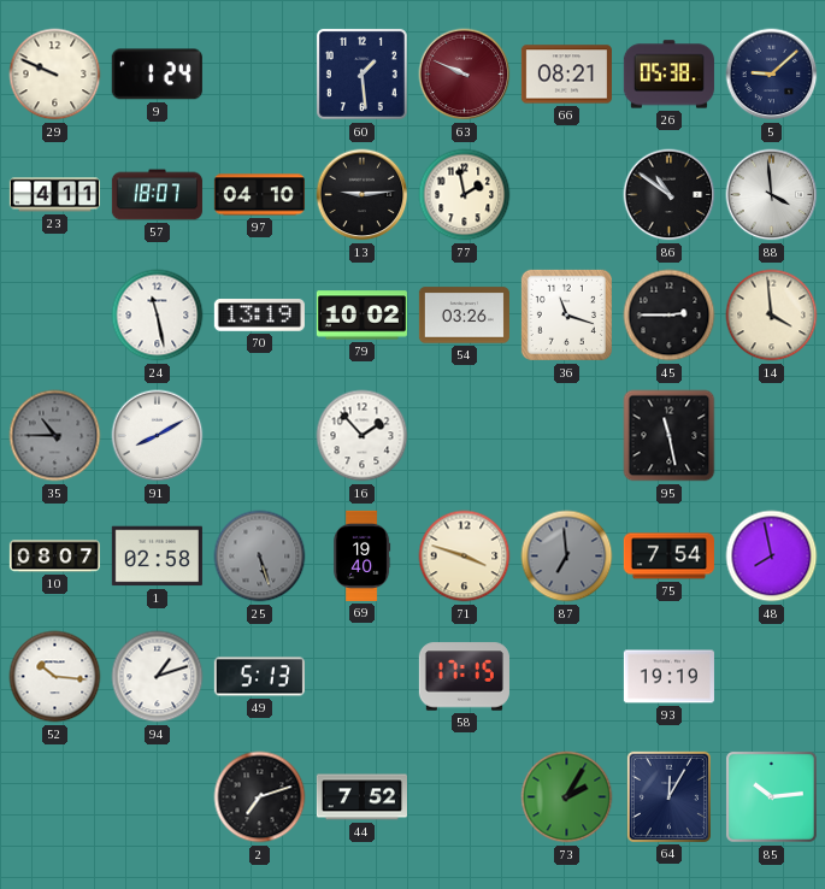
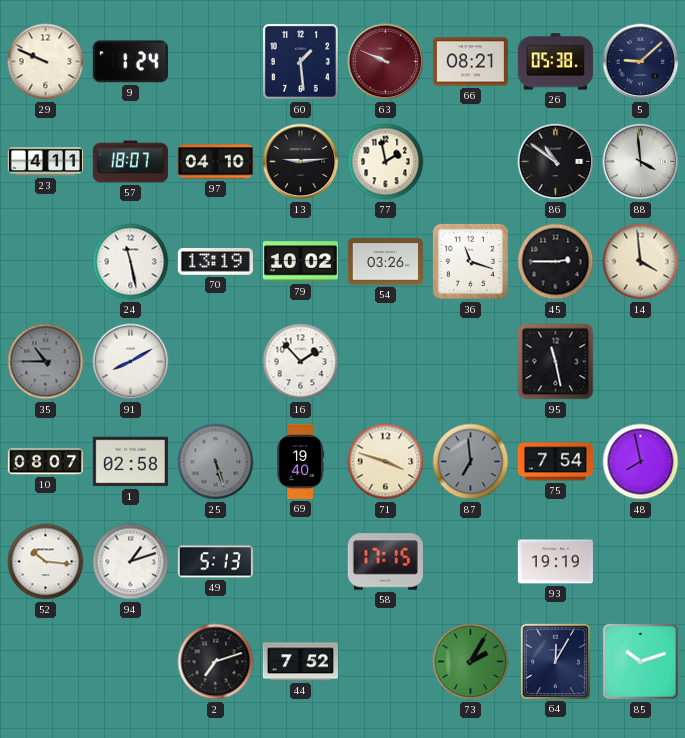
85: 10:14 -> 10:12 (640, 661)
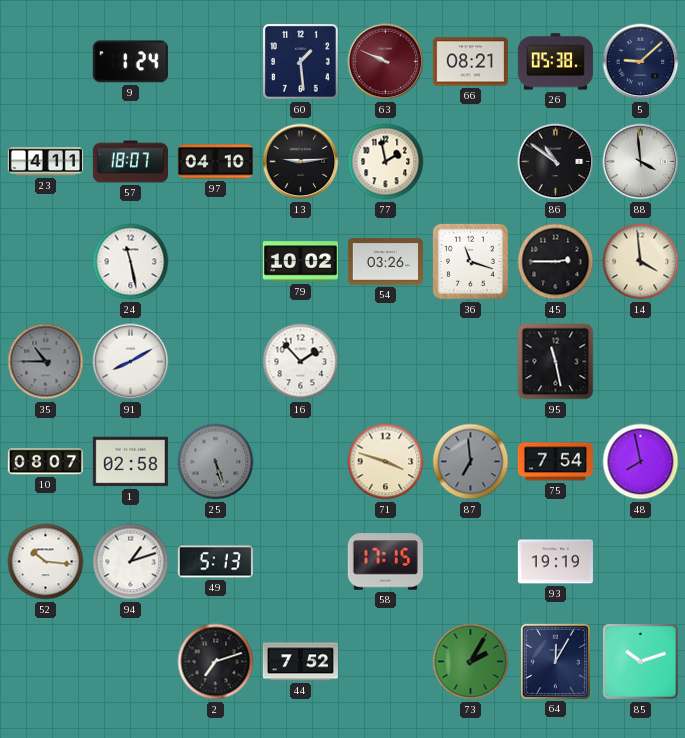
29: 9:49 -> none (46, 62)
70: 13:19 -> none (215, 262)
69: 19:40 -> none (301, 461)
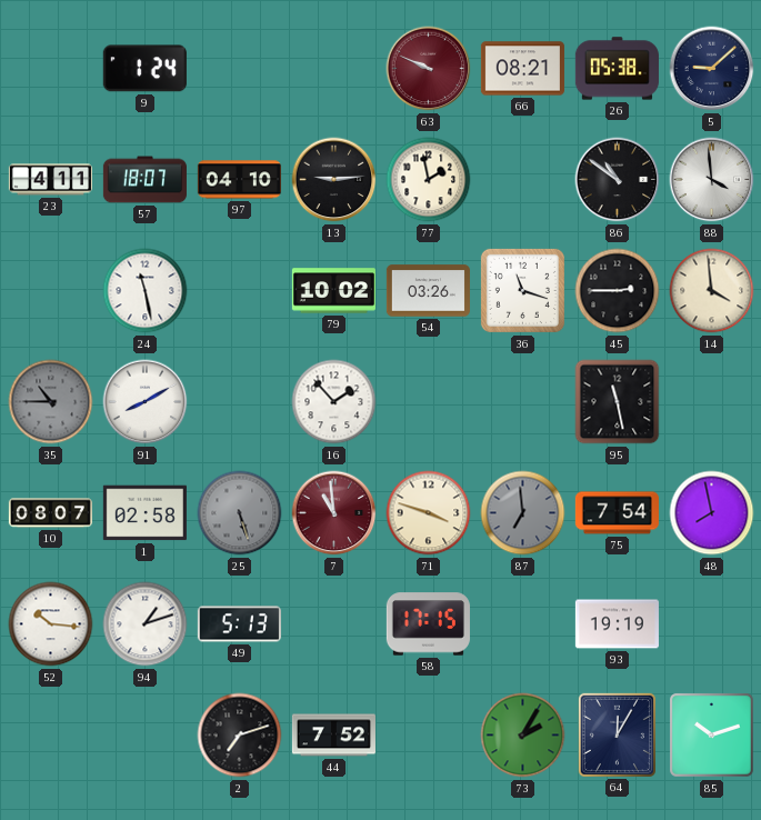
60: 1:29 -> none (300, 61)
7: none -> 10:59 (334, 513)
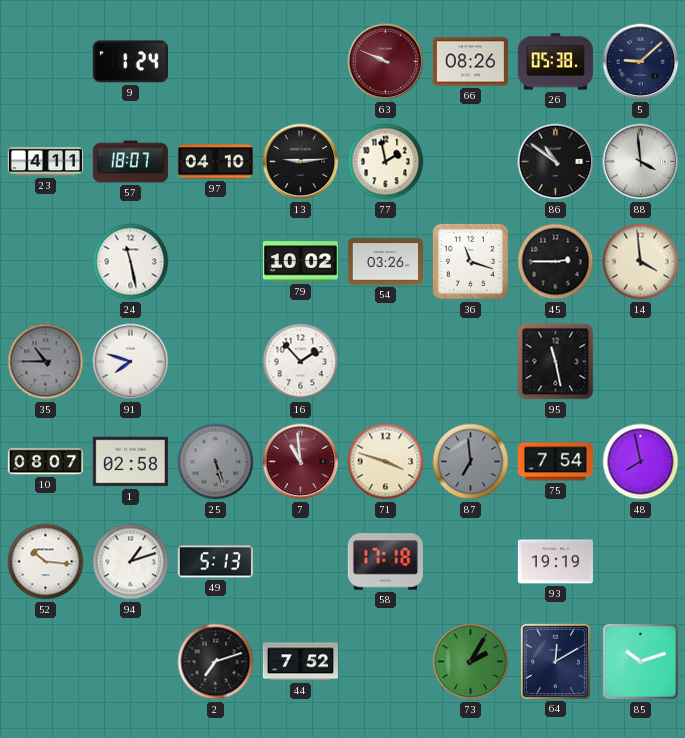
66: 08:21 -> 08:26 (470, 62)
91: 8:10 -> 7:48 (131, 362)
58: 17:15 -> 17:18 (385, 562)
64: 12:05 -> 12:10 (555, 661)
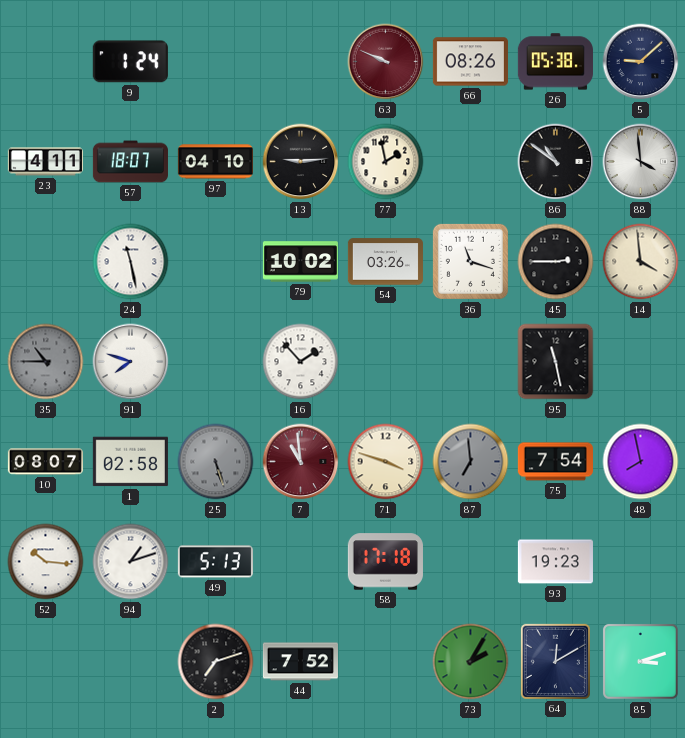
93: 19:19 -> 19:23 (555, 562)
85: 10:12 -> 3:12 (640, 661)
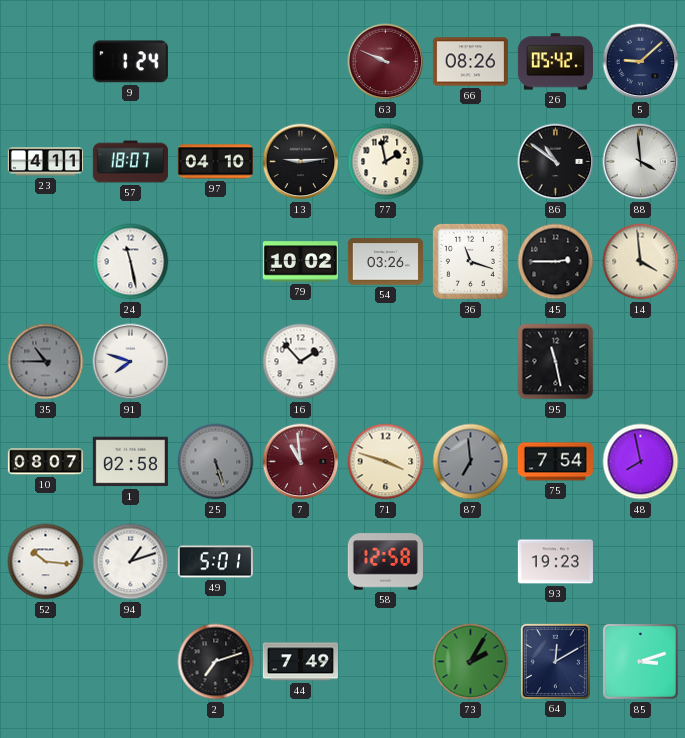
26: 05:38 -> 05:42 (555, 62)
49: 5:13 -> 5:01 (215, 562)
58: 17:18 -> 12:58 (385, 562)
44: 7:52 -> 7:49 (300, 662)
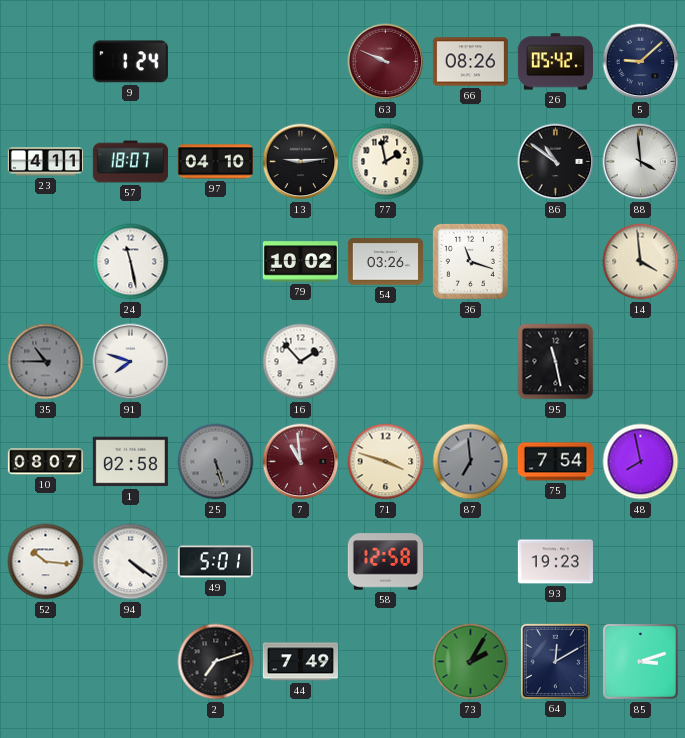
45: 2:45 -> none (556, 262)
94: 1:12 -> 4:21 (131, 562)
